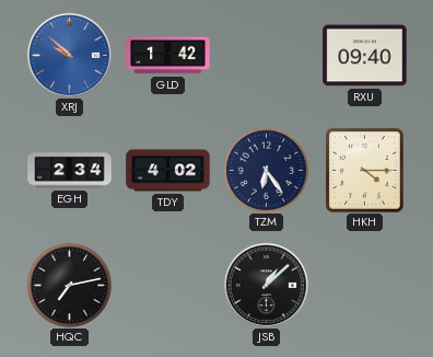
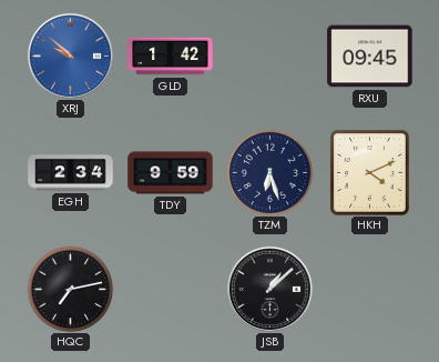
RXU: 09:40 -> 09:45 (370, 57)
TDY: 4:02 -> 9:59 (171, 173)
TZM: 6:24 -> 6:27 (269, 172)
HKH: 4:15 -> 4:11 (370, 173)
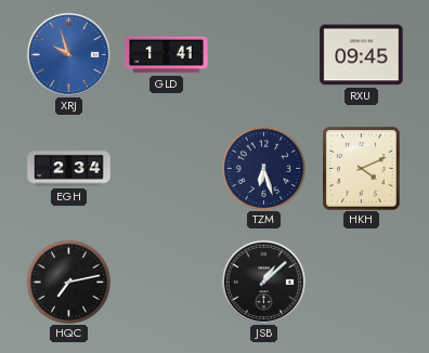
XRJ: 9:52 -> 9:57 (68, 54)
GLD: 1:42 -> 1:41 (167, 55)
TDY: 9:59 -> none (171, 173)
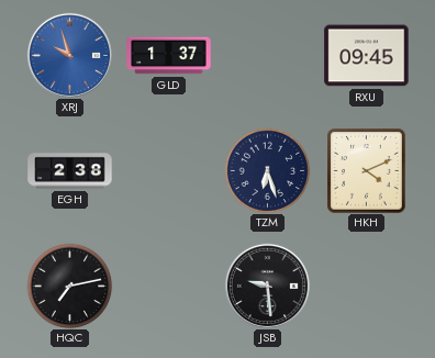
GLD: 1:41 -> 1:37 (169, 56)
EGH: 2:34 -> 2:38 (70, 171)
JSB: 1:08 -> 9:29 (267, 286)
